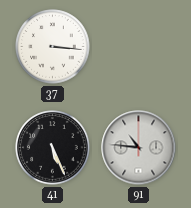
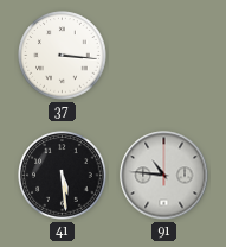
41: 5:26 -> 5:29 (63, 176)
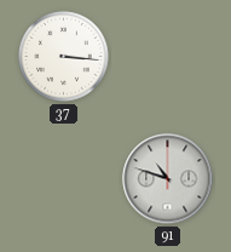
41: 5:29 -> none (63, 176)
91: 10:46 -> 10:48 (168, 179)
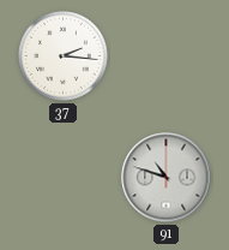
37: 3:16 -> 2:16 (64, 56)
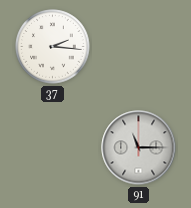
91: 10:48 -> 11:15 (139, 148)
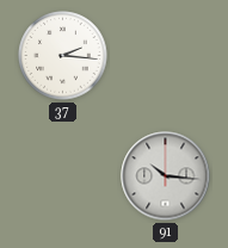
91: 11:15 -> 10:16 (166, 176)
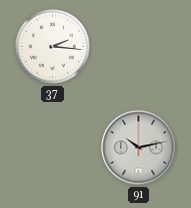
91: 10:16 -> 10:13 (139, 148)
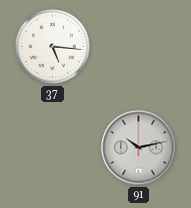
37: 2:16 -> 5:16 (53, 47)
